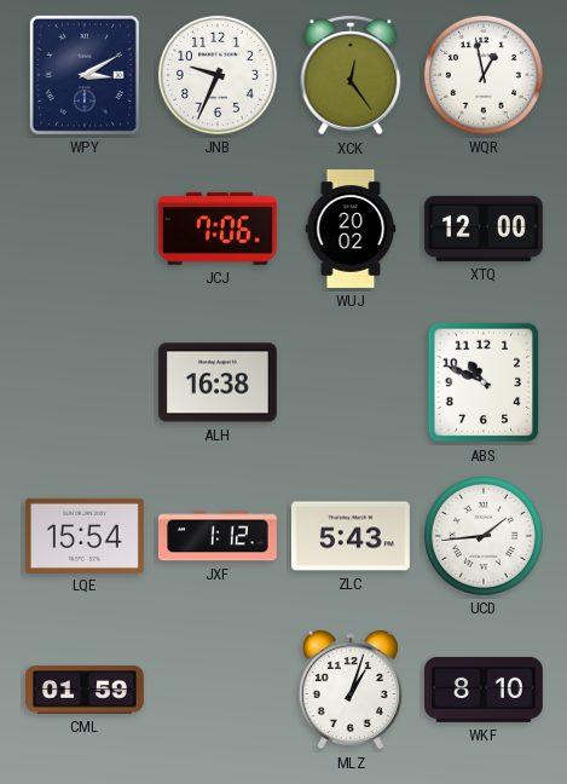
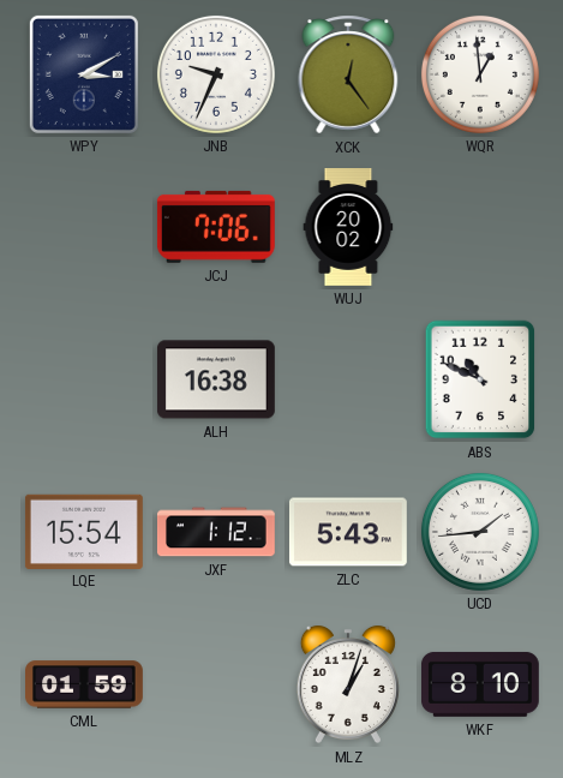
WQR: 12:58 -> 12:59 (480, 74)
XTQ: 12:00 -> none (484, 229)
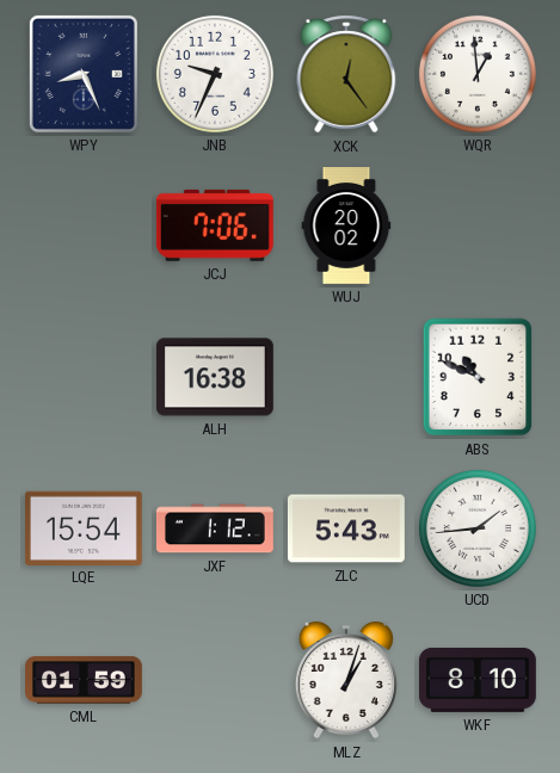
WPY: 3:10 -> 8:26 (84, 74)
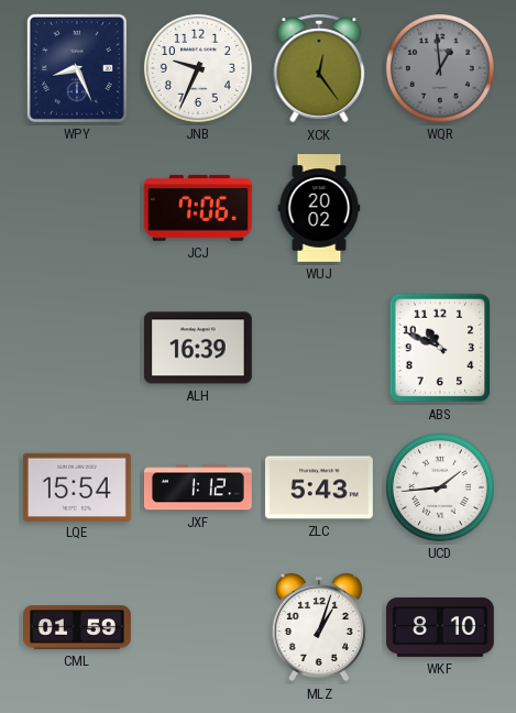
WQR dial: white -> grey (440, 68)
ALH: 16:38 -> 16:39 (198, 348)
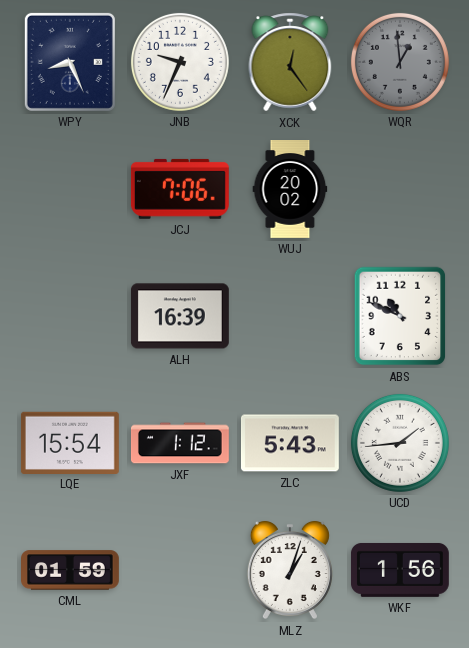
WKF: 8:10 -> 1:56 (400, 570)
